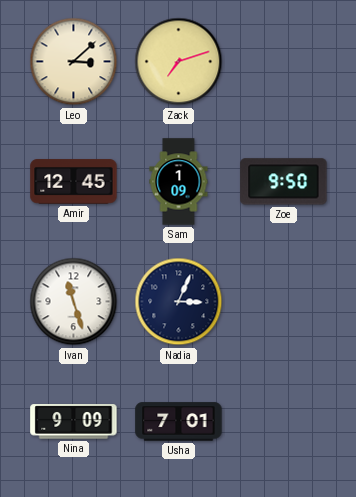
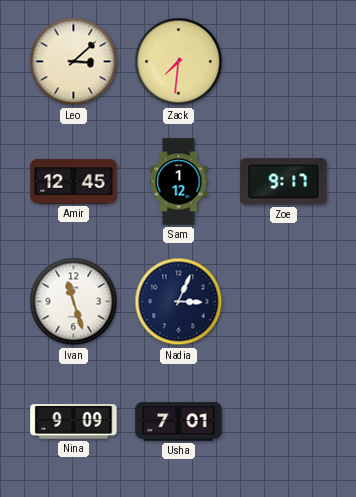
Zack: 7:12 -> 7:31 (179, 62)
Sam: 1:09 -> 1:12 (179, 182)
Zoe: 9:50 -> 9:17 (284, 182)
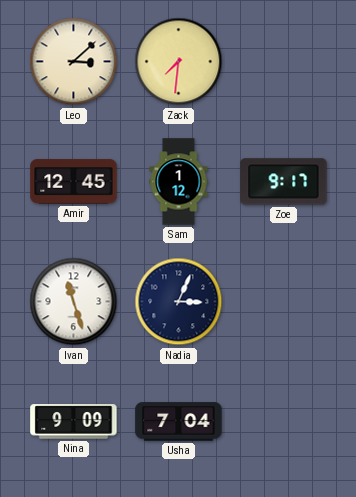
Usha: 7:01 -> 7:04 (179, 422)
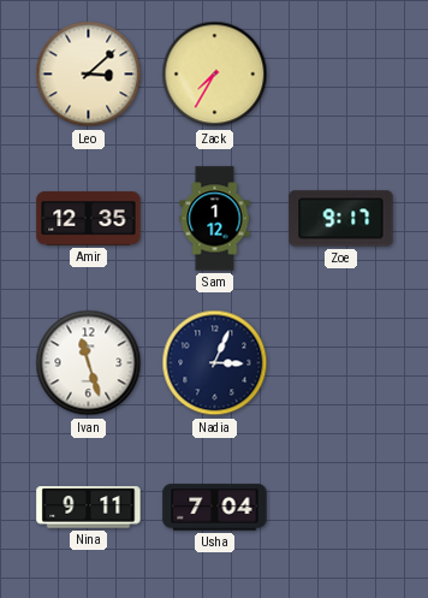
Zack: 7:31 -> 7:35 (215, 75)
Amir: 12:45 -> 12:35 (89, 219)
Nina: 9:09 -> 9:11 (89, 508)
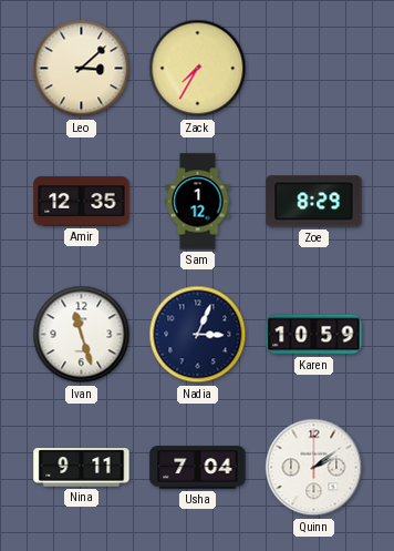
Zoe: 9:17 -> 8:29 (314, 202)
Karen: none -> 10:59 (314, 335)
Quinn: none -> 2:09 (314, 468)
